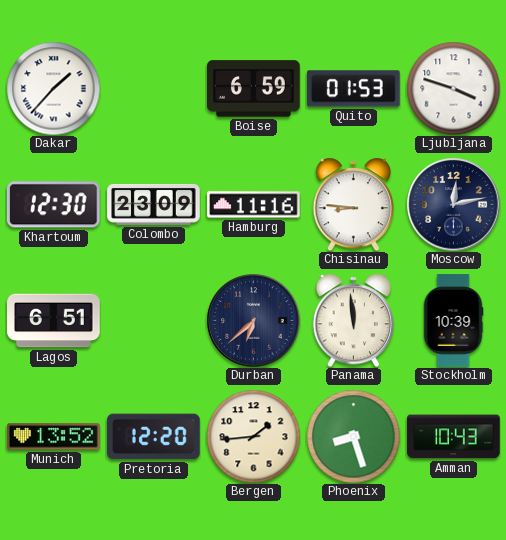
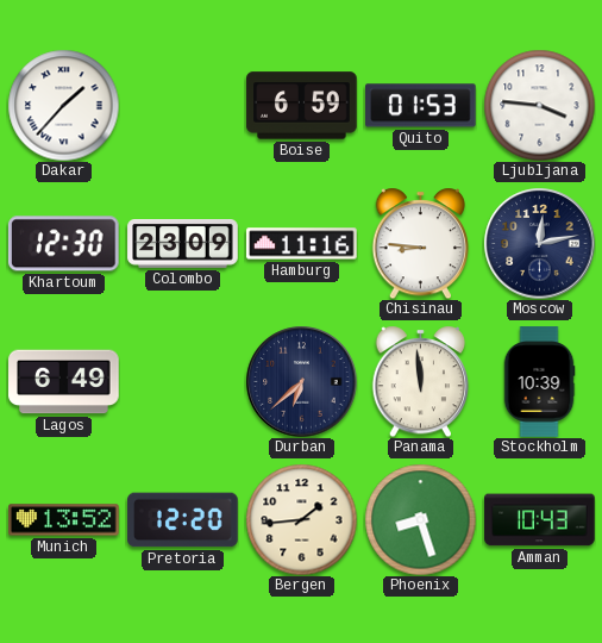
Ljubljana: 3:48 -> 3:46 (539, 105)
Lagos: 6:51 -> 6:49 (64, 382)
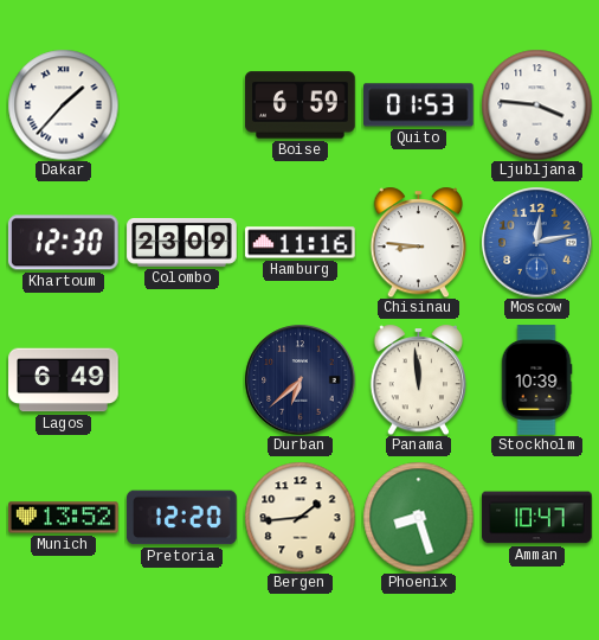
Moscow dial: navy -> blue (536, 242)
Amman: 10:43 -> 10:47 (537, 518)
